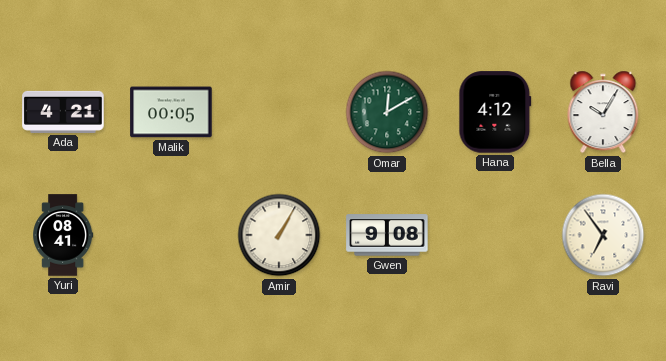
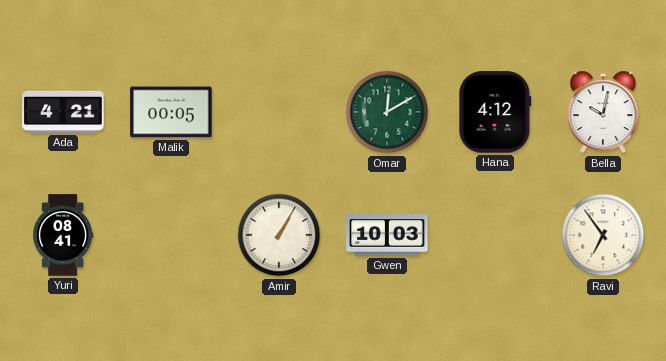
Bella: 10:05 -> 10:02 (603, 112)
Gwen: 9:08 -> 10:03 (387, 235)
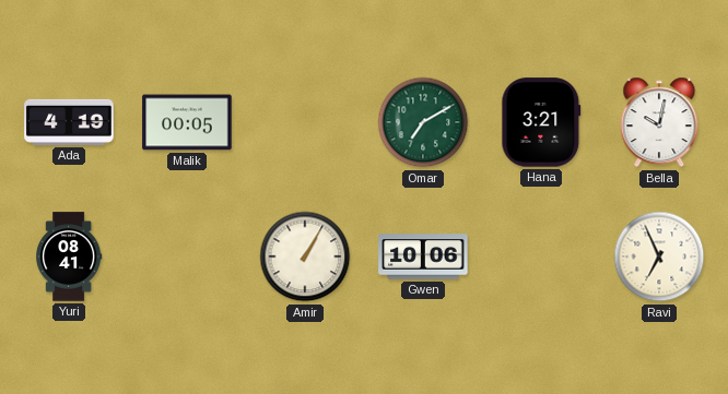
Ada: 4:21 -> 4:19 (69, 122)
Omar: 12:10 -> 7:10 (423, 122)
Hana: 4:12 -> 3:21 (541, 122)
Gwen: 10:03 -> 10:06 (423, 256)
Ravi: 6:54 -> 6:56 (659, 256)
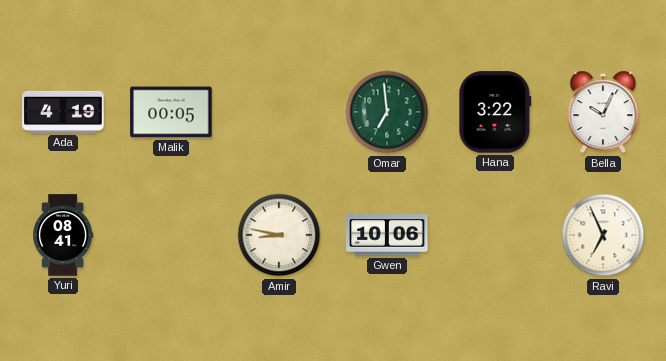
Omar: 7:10 -> 6:59 (387, 112)
Hana: 3:21 -> 3:22 (495, 112)
Bella: 10:02 -> 10:04 (603, 112)
Amir: 1:05 -> 8:47 (279, 235)
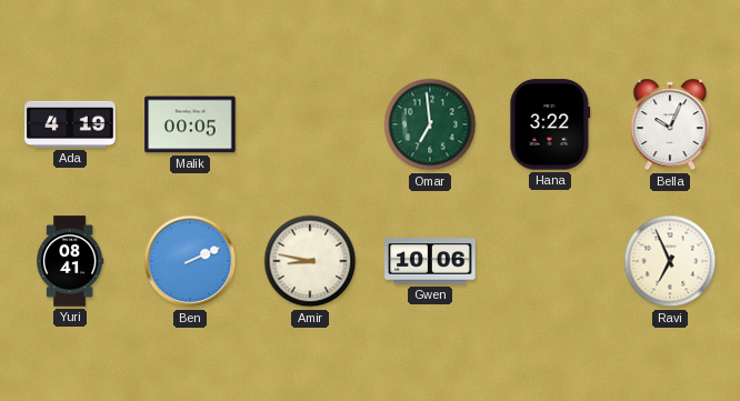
Ben: none -> 2:11 (190, 261)
